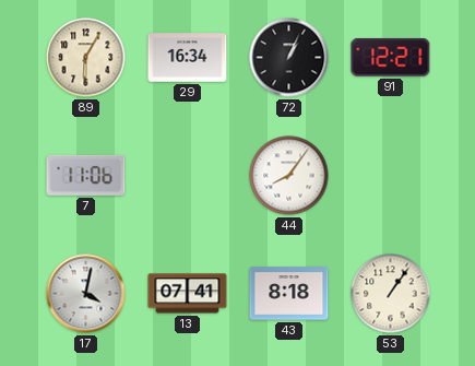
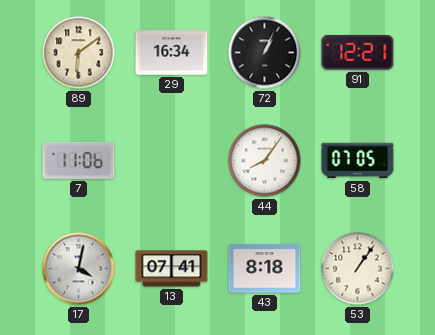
89: 6:05 -> 6:09 (79, 53)
58: none -> 07:05 (358, 161)
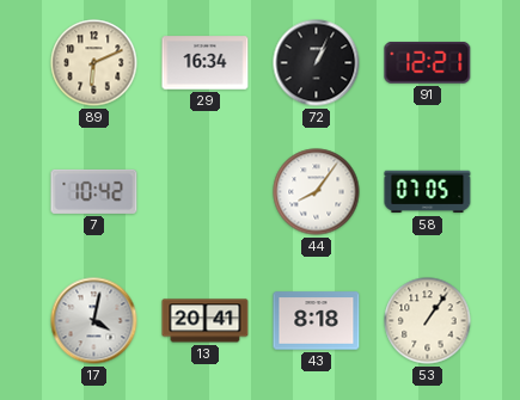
89: 6:09 -> 6:11 (94, 63)
7: 11:06 -> 10:42 (94, 191)
13: 07:41 -> 20:41 (206, 321)
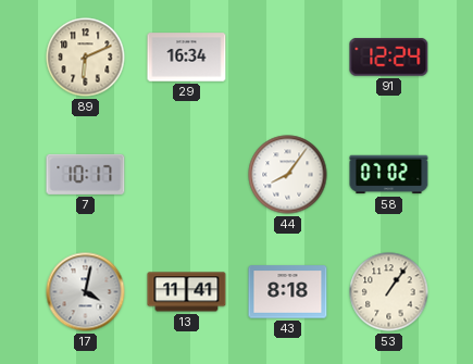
72: 1:04 -> none (317, 63)
91: 12:21 -> 12:24 (389, 58)
7: 10:42 -> 10:17 (86, 174)
58: 07:05 -> 07:02 (389, 175)
13: 20:41 -> 11:41 (187, 292)
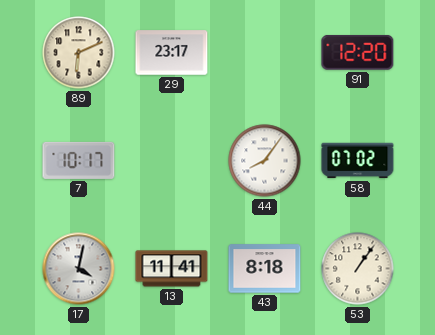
29: 16:34 -> 23:17 (172, 53)
91: 12:24 -> 12:20 (358, 53)
